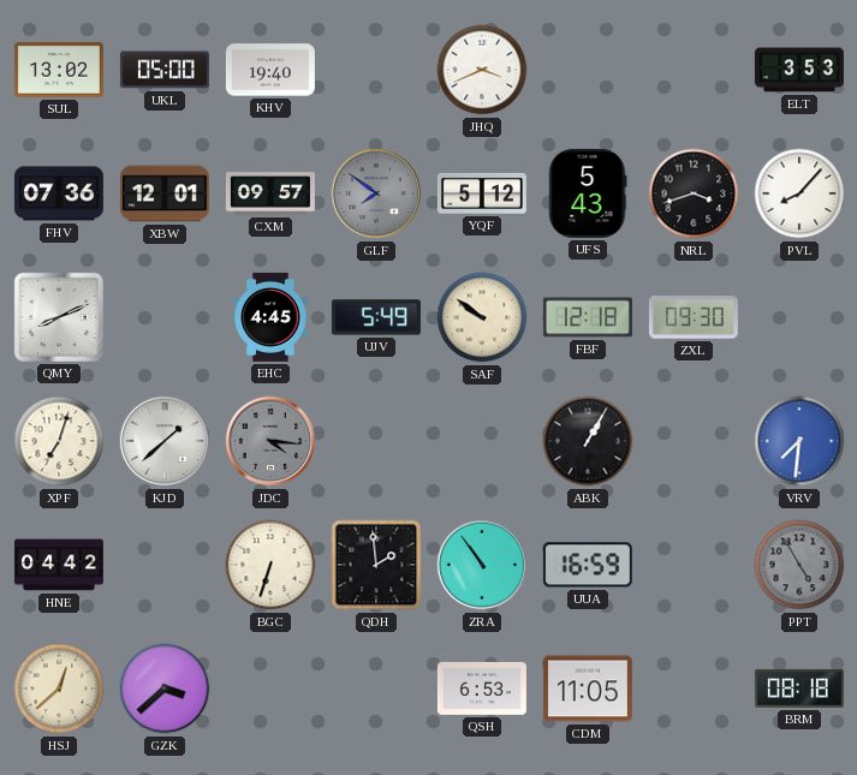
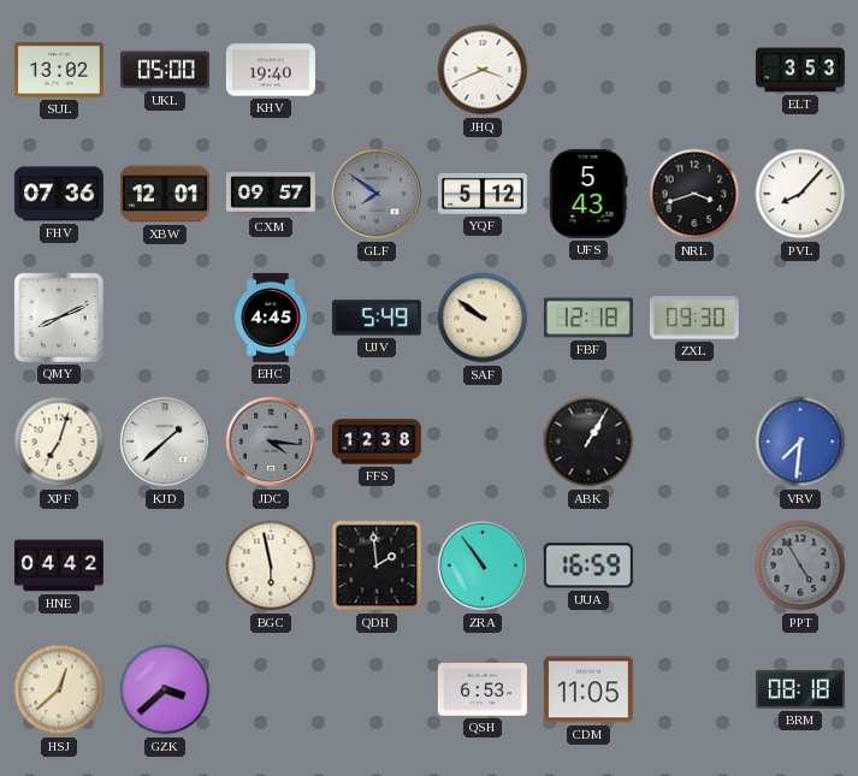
FFS: none -> 12:38 (377, 442)
BGC: 6:33 -> 5:58 (271, 565)
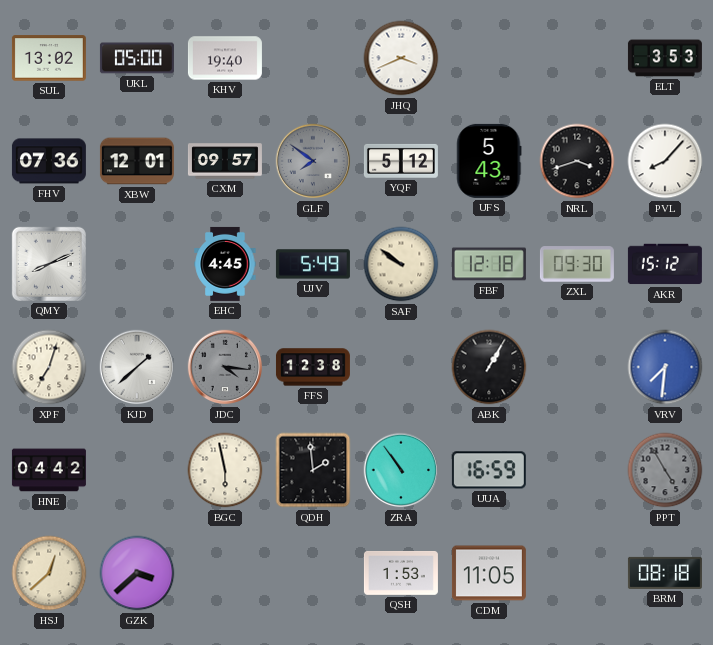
AKR: none -> 15:12 (665, 264)
QSH: 6:53 -> 1:53 (401, 573)
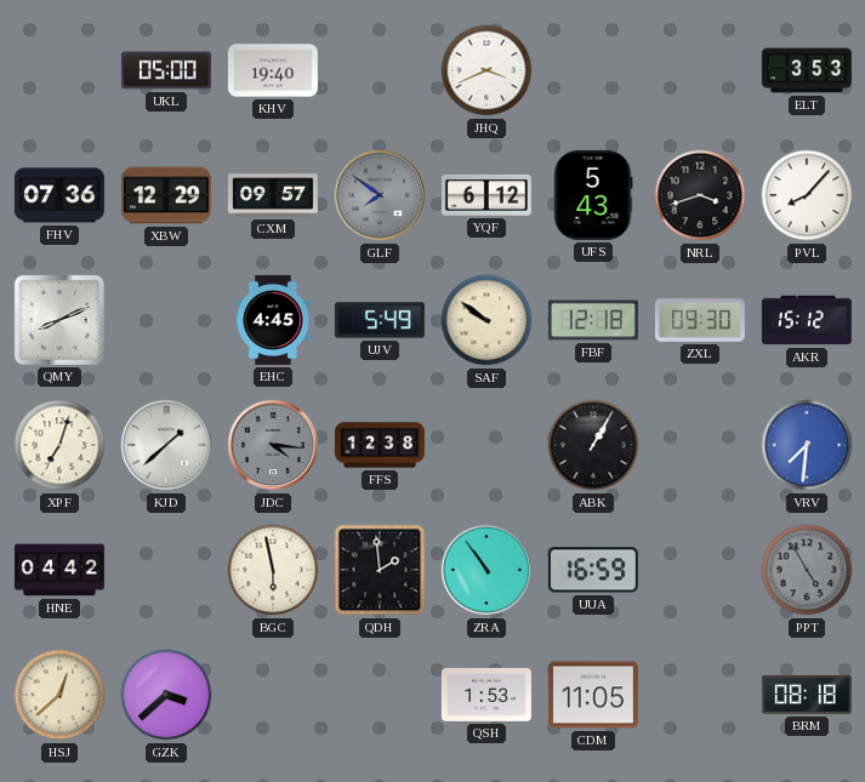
SUL: 13:02 -> none (49, 58)
XBW: 12:01 -> 12:29 (166, 195)
YQF: 5:12 -> 6:12 (486, 195)
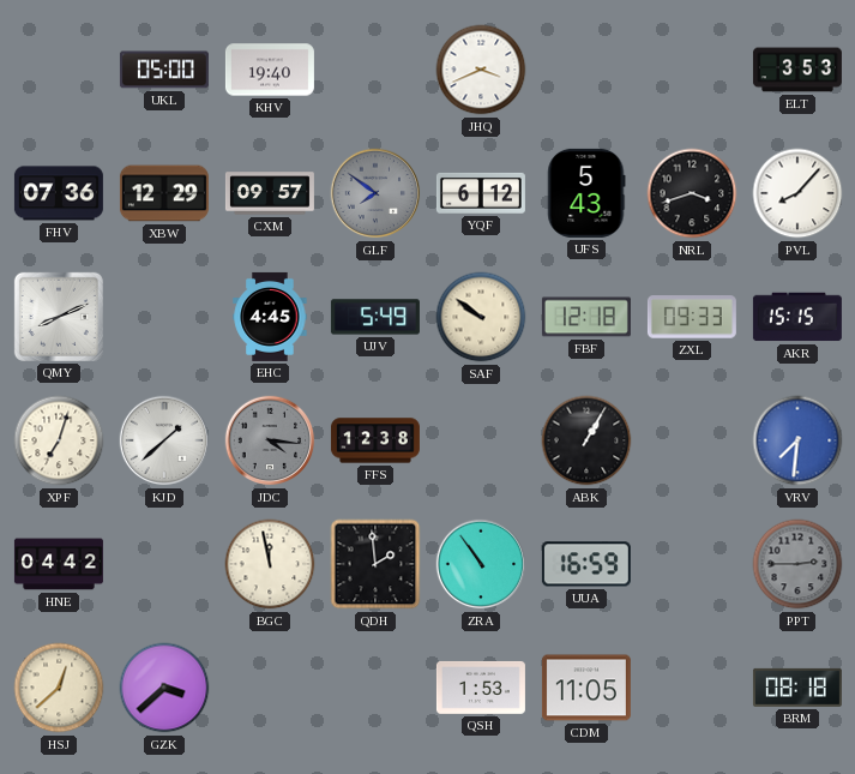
ZXL: 09:30 -> 09:33 (692, 317)
AKR: 15:12 -> 15:15 (797, 317)
BGC: 5:58 -> 11:58 (270, 564)
PPT: 4:55 -> 2:45 (797, 564)
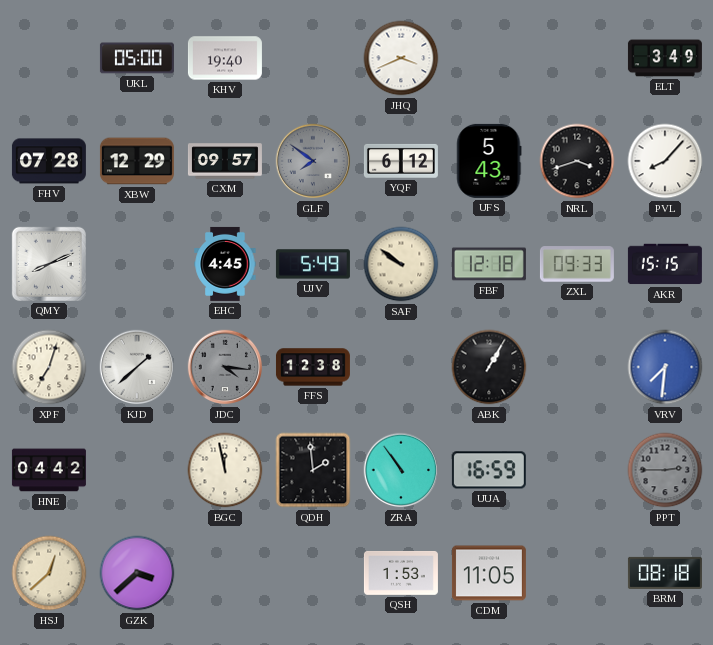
ELT: 3:53 -> 3:49 (665, 58)
FHV: 07:36 -> 07:28 (49, 161)
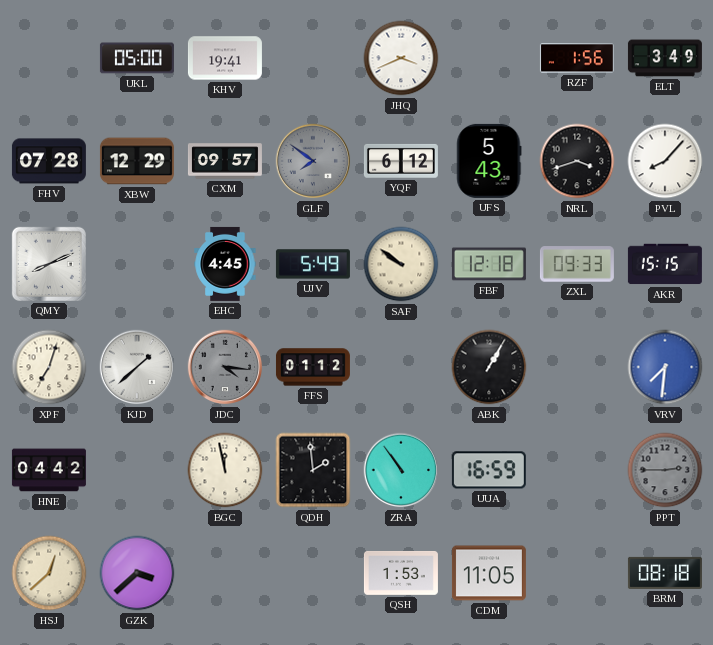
KHV: 19:40 -> 19:41 (225, 58)
RZF: none -> 1:56 (577, 58)
FFS: 12:38 -> 01:12 (313, 367)
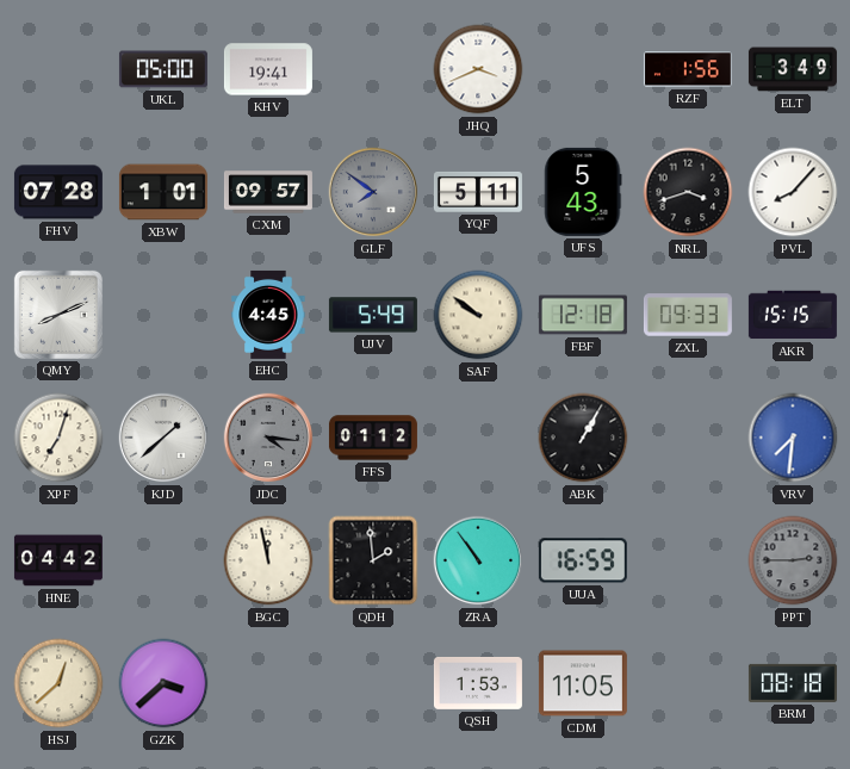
XBW: 12:29 -> 1:01 (163, 192)
YQF: 6:12 -> 5:11 (478, 192)
